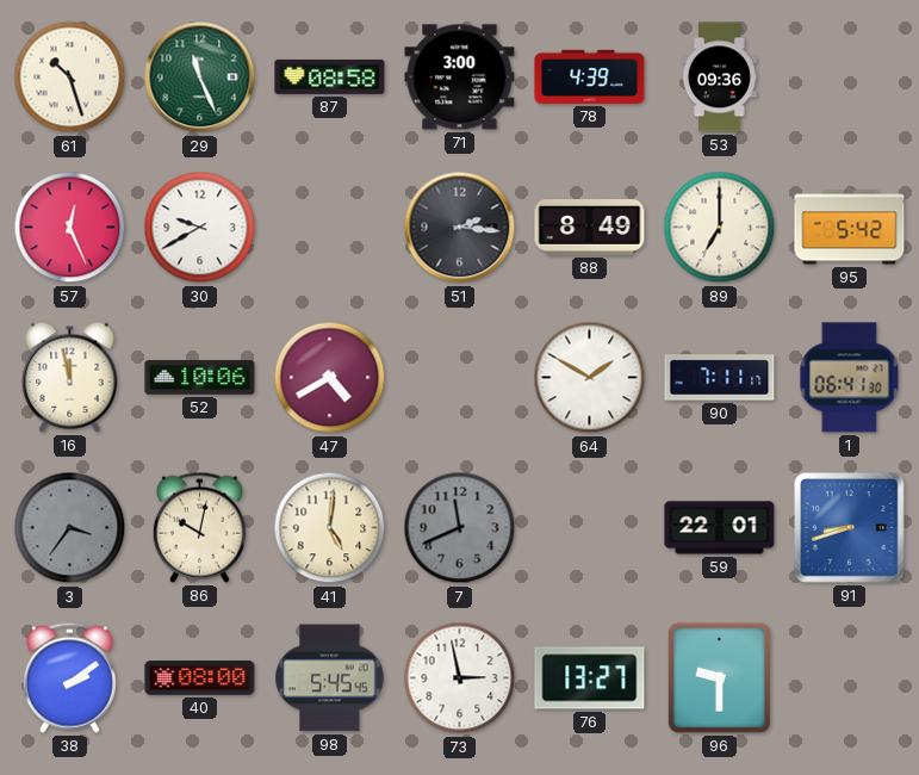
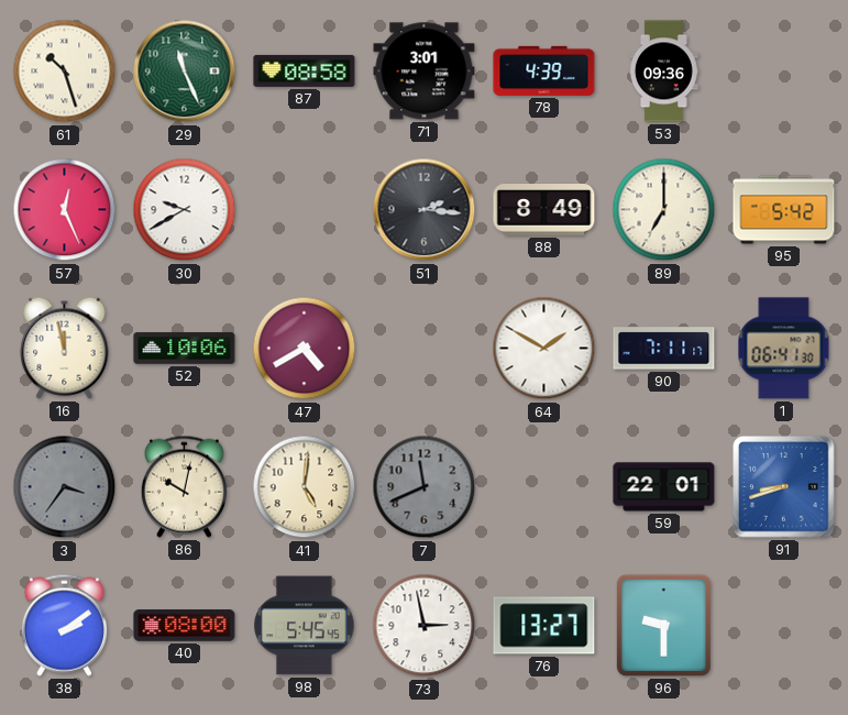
71: 3:00 -> 3:01 (425, 71)
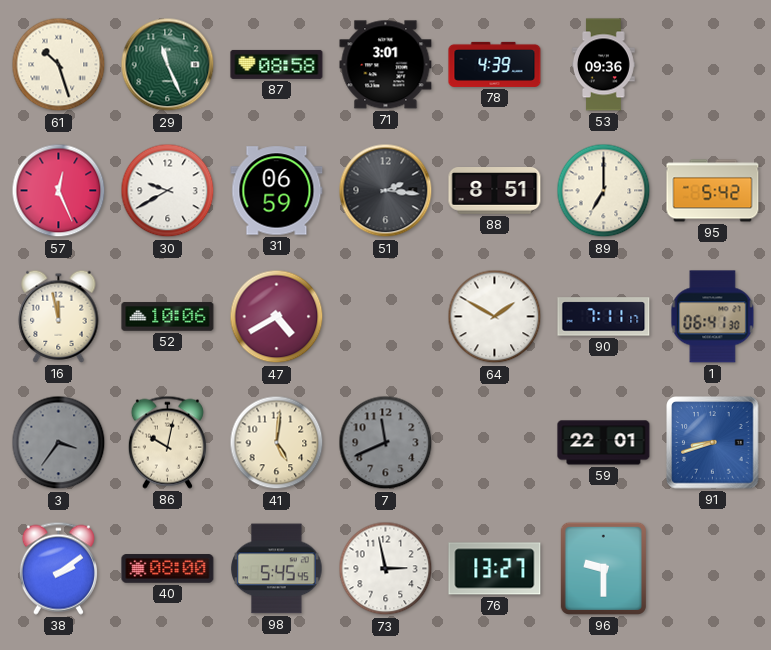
31: none -> 06:59 (277, 191)
88: 8:49 -> 8:51 (495, 191)
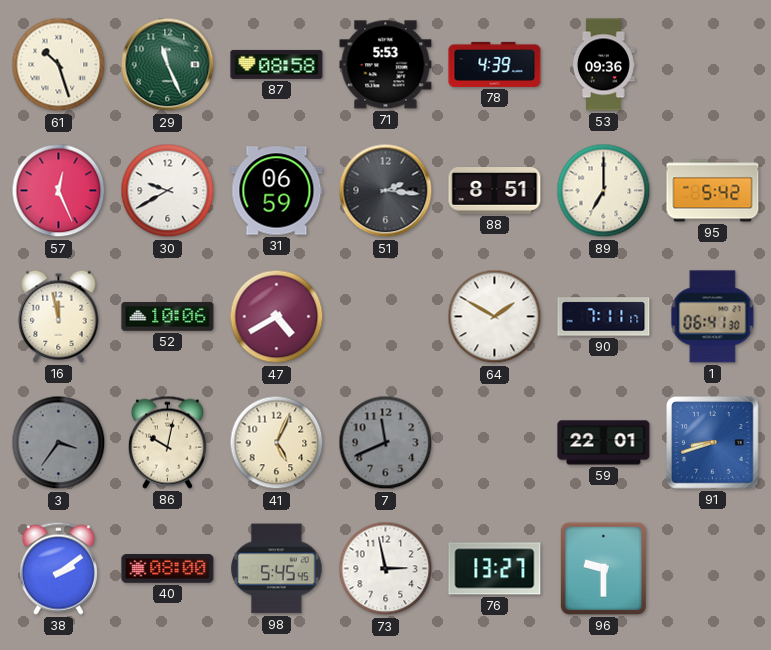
71: 3:01 -> 5:53 (386, 65)
41: 5:01 -> 5:04 (277, 443)
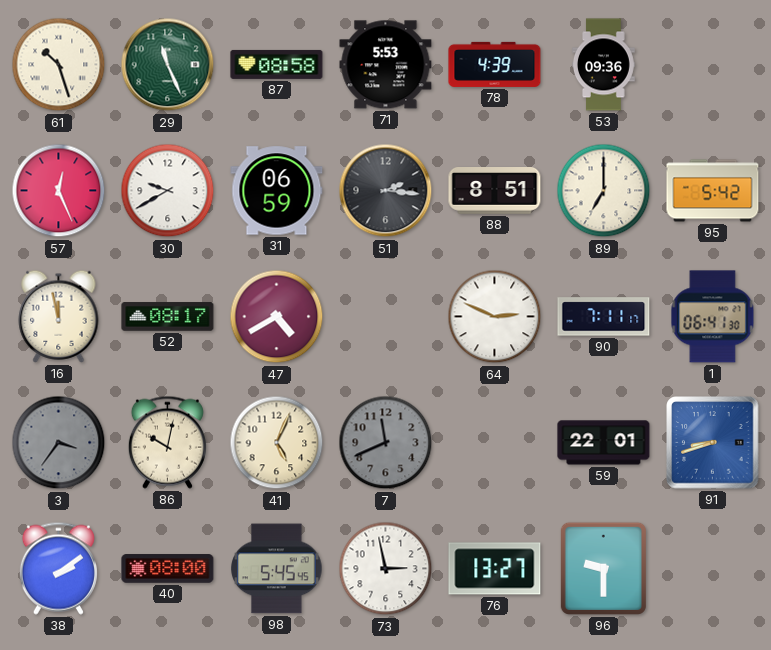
52: 10:06 -> 08:17 (168, 317)
64: 1:50 -> 2:49 (495, 317)
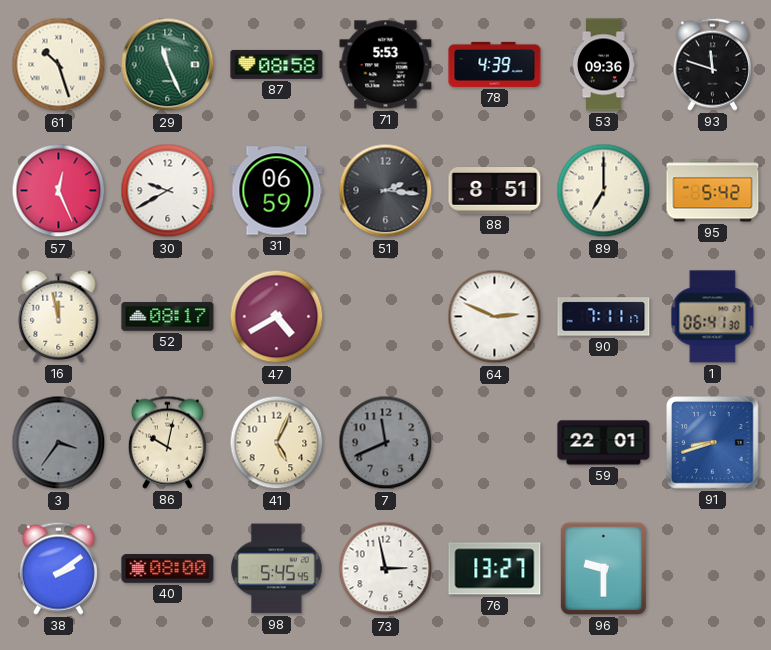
93: none -> 11:48 (712, 64)
